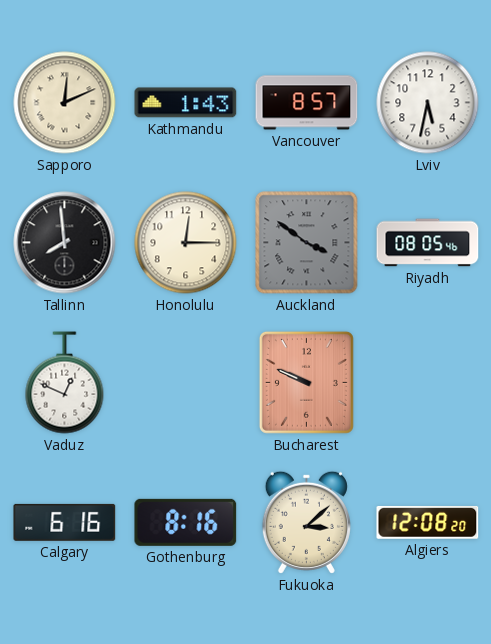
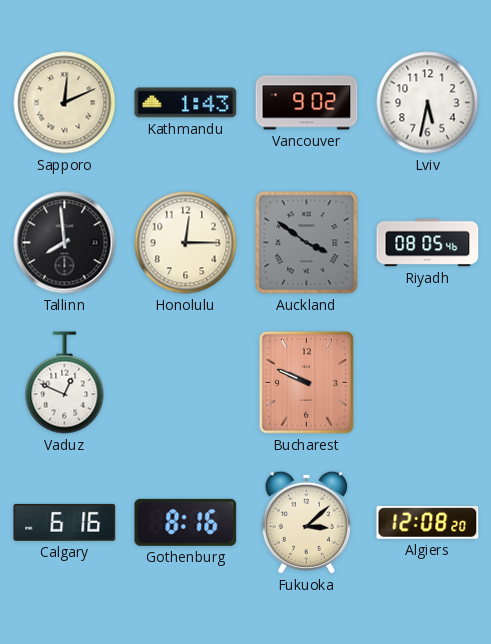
Vancouver: 8:57 -> 9:02 (307, 103)
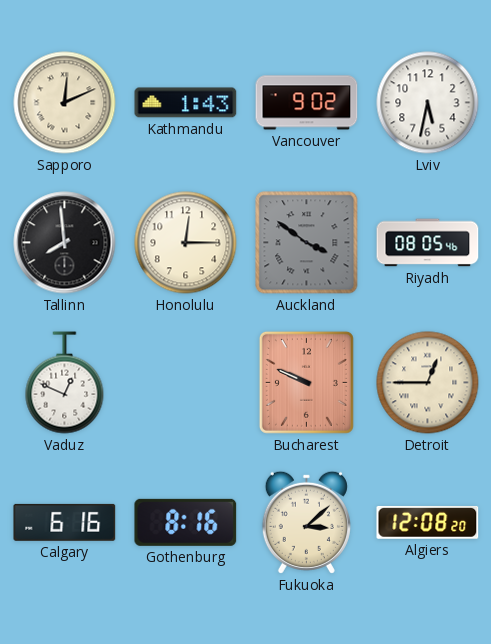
Detroit: none -> 12:45 (428, 383)
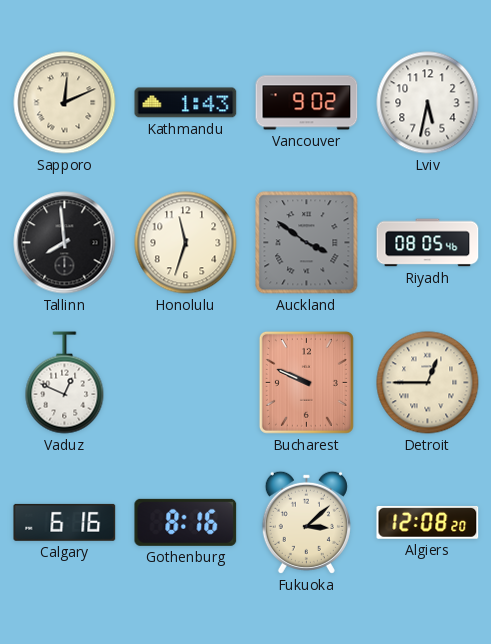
Honolulu: 12:15 -> 11:33 (186, 243)
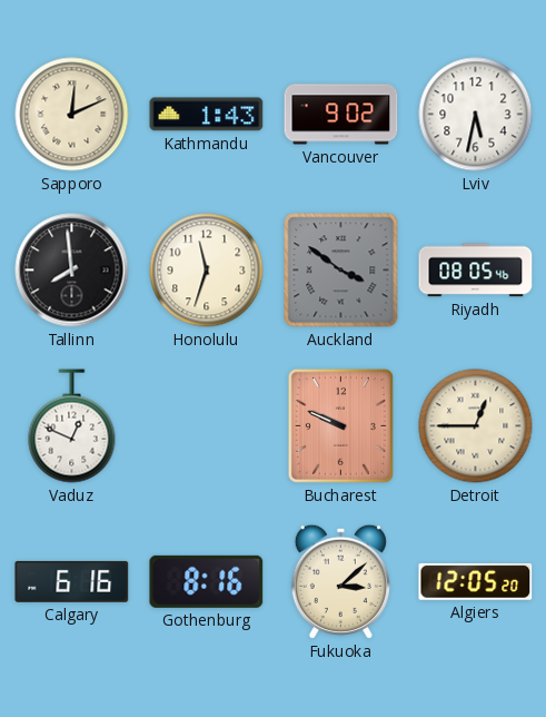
Algiers: 12:08 -> 12:05 (476, 581)
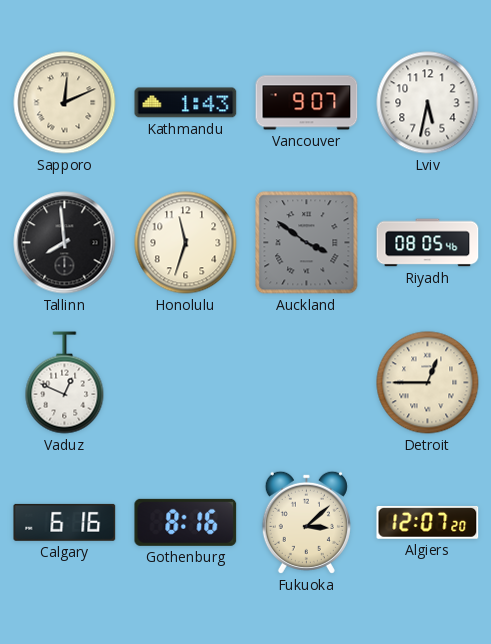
Vancouver: 9:02 -> 9:07 (307, 103)
Bucharest: 9:49 -> none (340, 425)
Algiers: 12:05 -> 12:07 (428, 522)
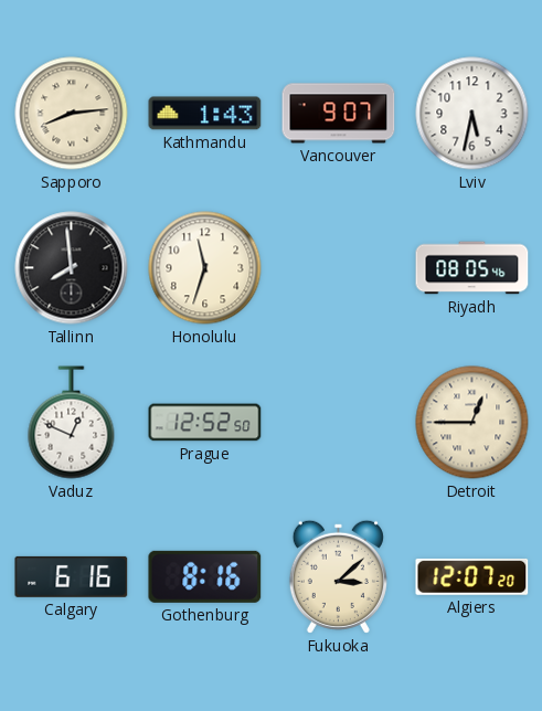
Sapporo: 12:11 -> 8:14 (72, 114)
Auckland: 3:51 -> none (307, 243)
Prague: none -> 12:52 (205, 423)
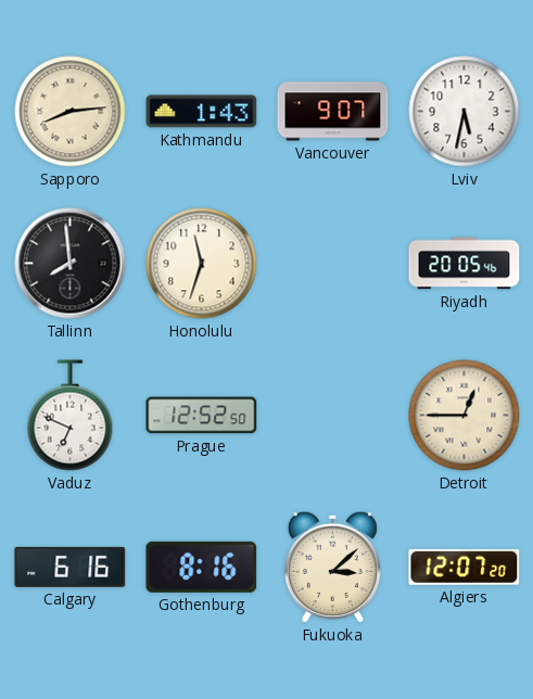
Riyadh: 08:05 -> 20:05 (465, 264)
Vaduz: 12:49 -> 6:49 (71, 416)
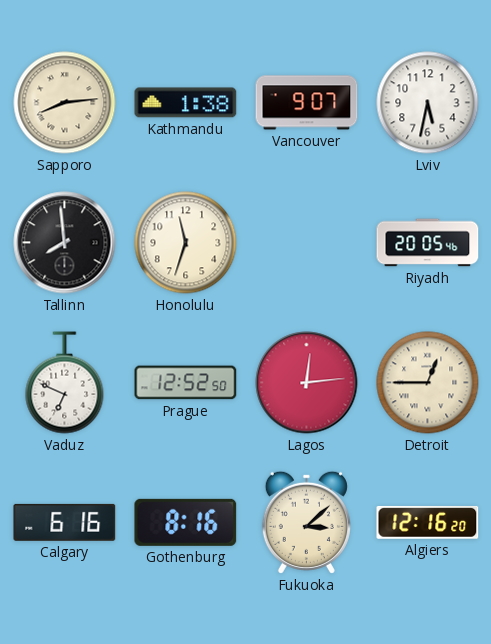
Kathmandu: 1:43 -> 1:38 (186, 103)
Lagos: none -> 12:14 (307, 383)
Algiers: 12:07 -> 12:16 (428, 522)
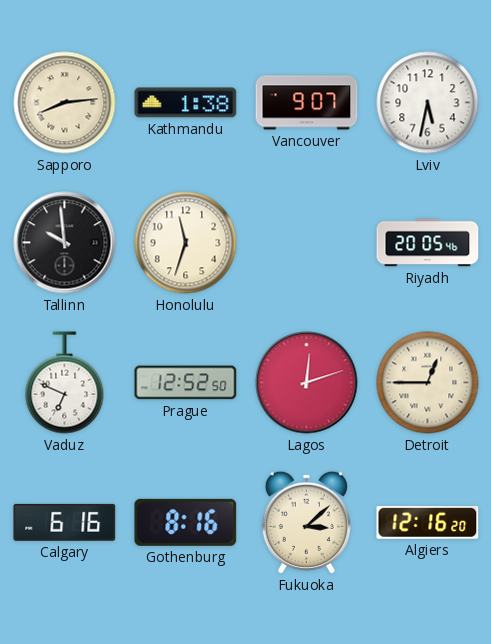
Tallinn: 7:59 -> 9:59 (65, 243)
Lagos: 12:14 -> 12:12 (307, 383)
